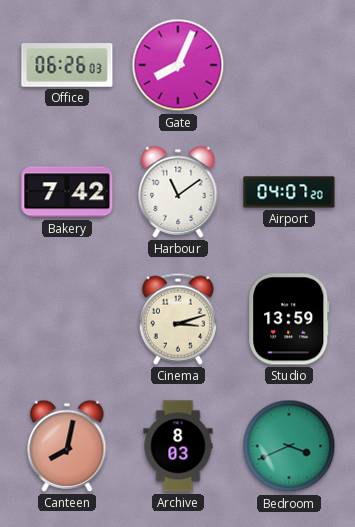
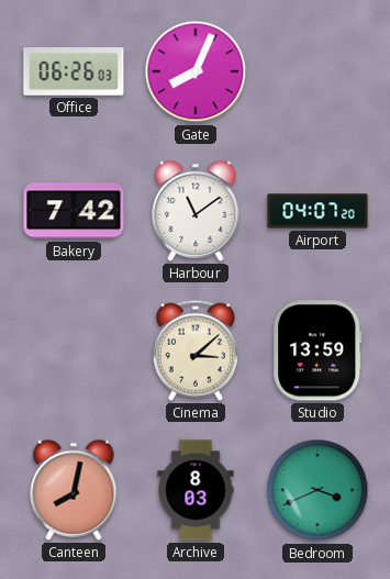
Cinema: 3:12 -> 3:08 (196, 350)
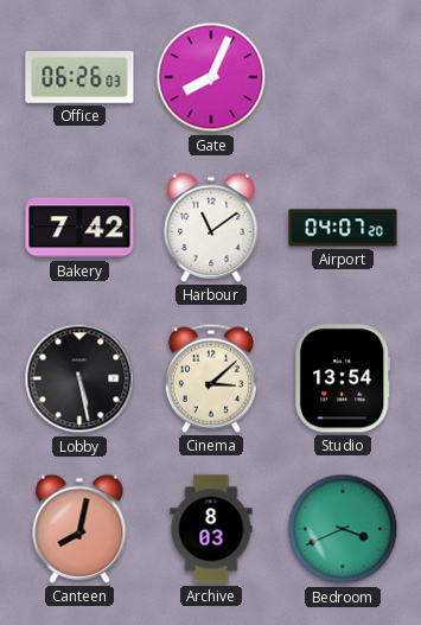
Lobby: none -> 5:28 (79, 378)
Studio: 13:59 -> 13:54 (343, 378)
